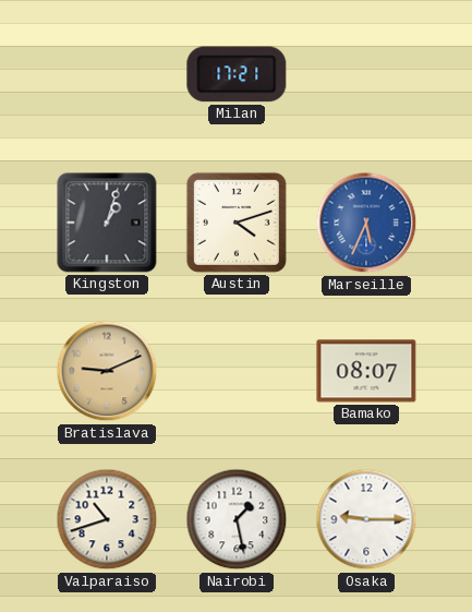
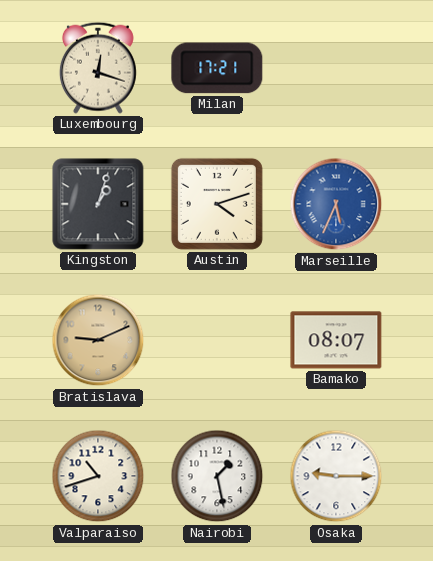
Luxembourg: none -> 12:18 (98, 68)
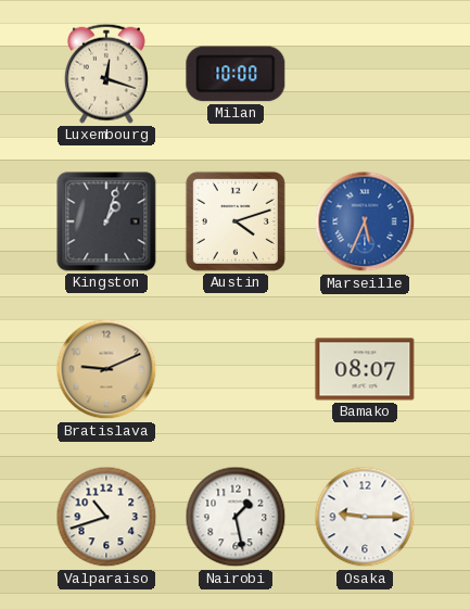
Milan: 17:21 -> 10:00 (236, 74)
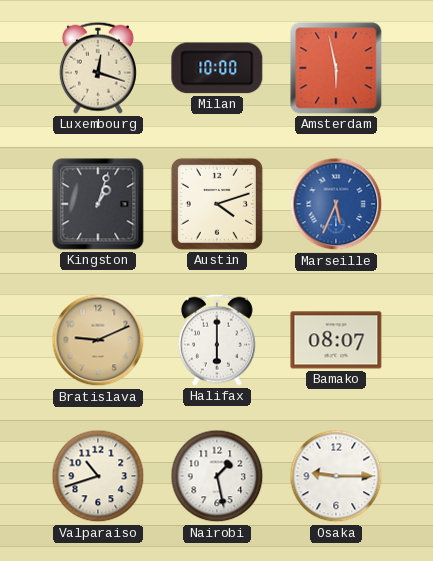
Amsterdam: none -> 5:58 (336, 68)
Halifax: none -> 6:00 (217, 340)
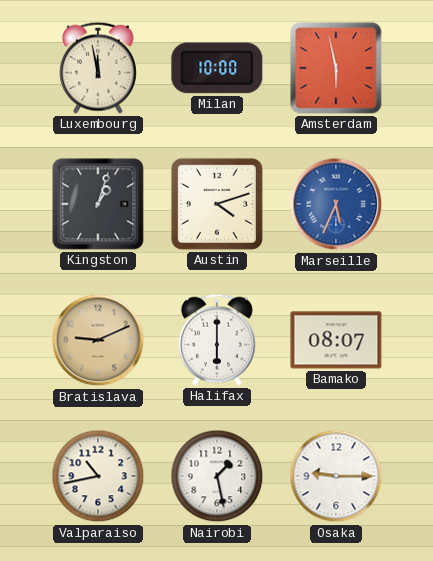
Luxembourg: 12:18 -> 11:58 (98, 68)
Valparaiso: 10:42 -> 10:43 (98, 476)
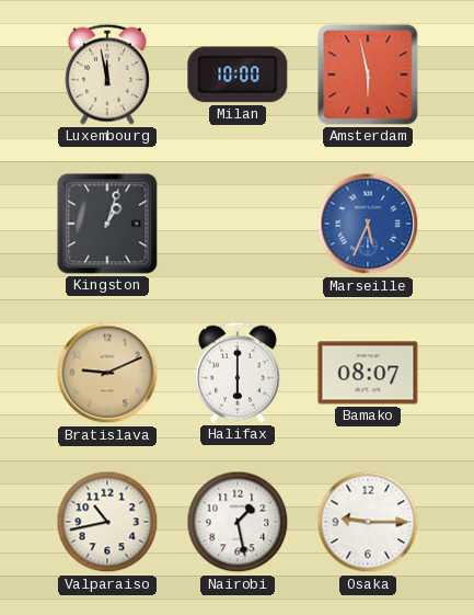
Austin: 4:12 -> none (217, 204)
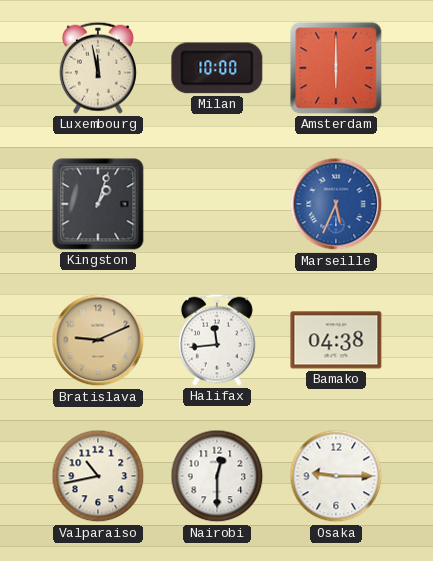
Amsterdam: 5:58 -> 6:00 (336, 68)
Halifax: 6:00 -> 11:44 (217, 340)
Bamako: 08:07 -> 04:38 (336, 340)
Nairobi: 1:28 -> 12:30 (217, 476)
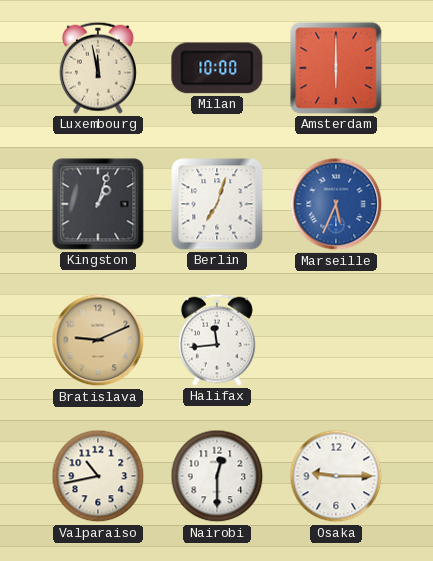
Berlin: none -> 7:03 (217, 204)
Bamako: 04:38 -> none (336, 340)
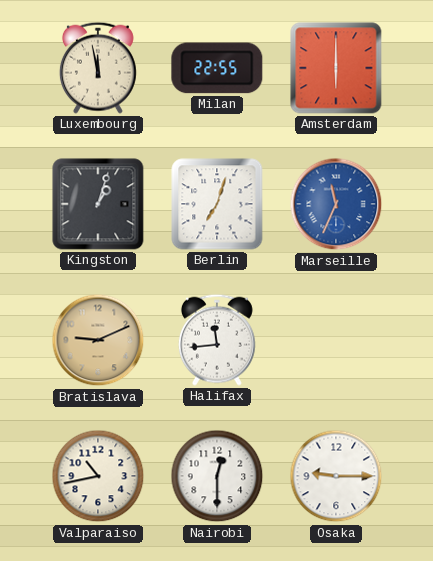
Milan: 10:00 -> 22:55 (217, 68)
Marseille: 5:34 -> 11:34 (336, 204)
